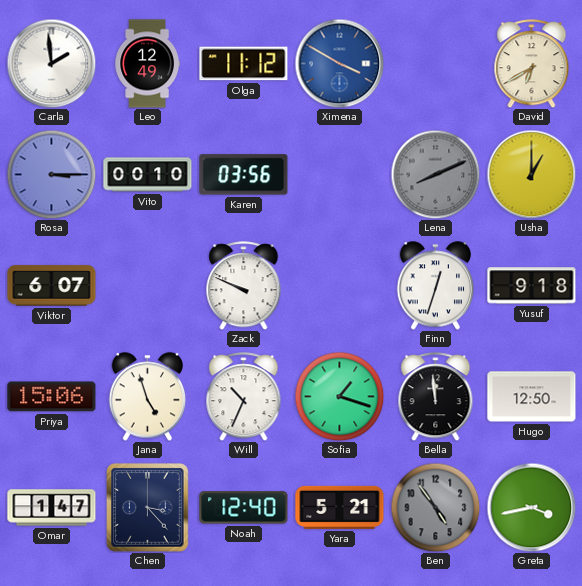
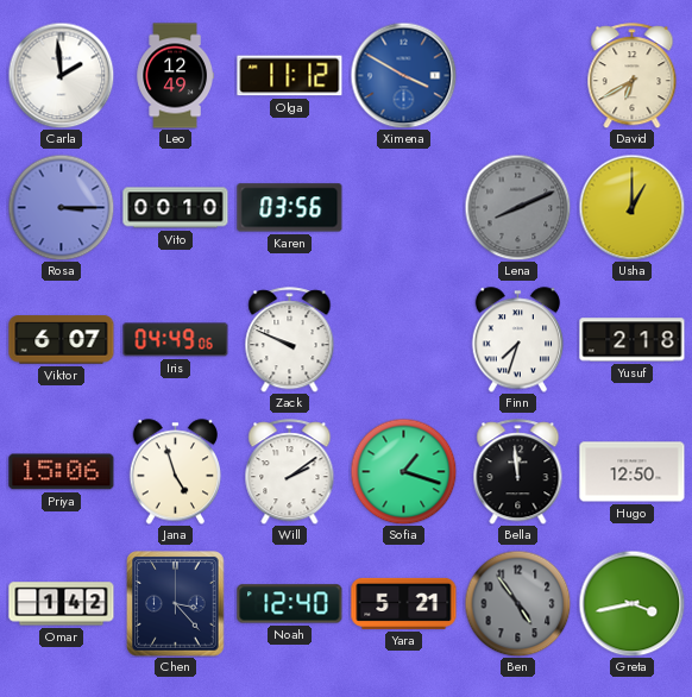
Iris: none -> 04:49 (176, 340)
Finn: 12:33 -> 7:33 (518, 340)
Yusuf: 9:18 -> 2:18 (633, 340)
Will: 10:34 -> 2:09 (290, 472)
Omar: 1:47 -> 1:42 (62, 604)
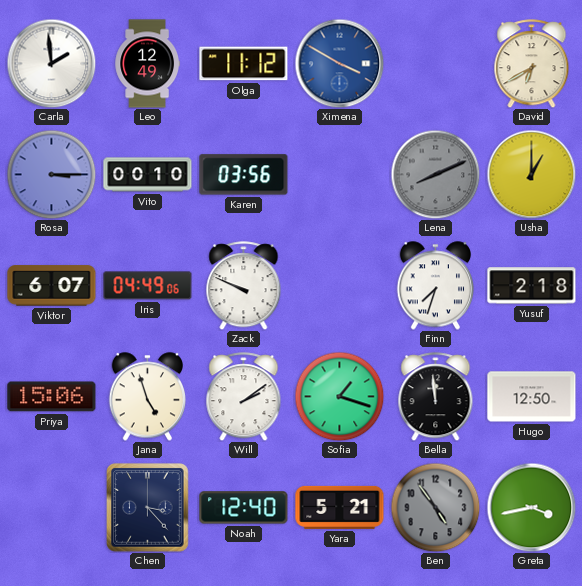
Omar: 1:42 -> none (62, 604)
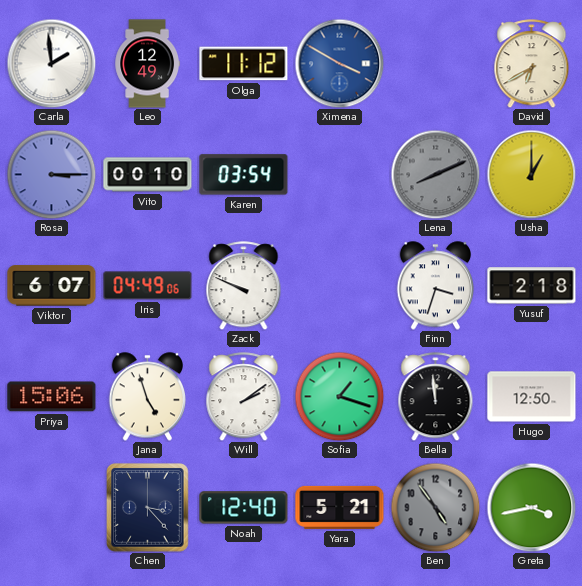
Karen: 03:56 -> 03:54 (244, 175)
Finn: 7:33 -> 3:33 (436, 286)
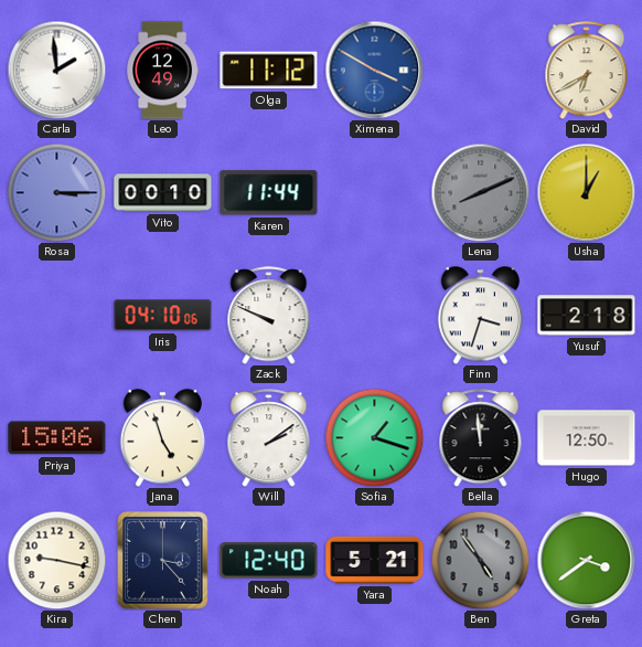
Karen: 03:54 -> 11:44 (269, 193)
Viktor: 6:07 -> none (52, 286)
Iris: 04:49 -> 04:10 (163, 316)
Kira: none -> 9:17 (56, 560)
Greta: 3:43 -> 3:39 (586, 560)
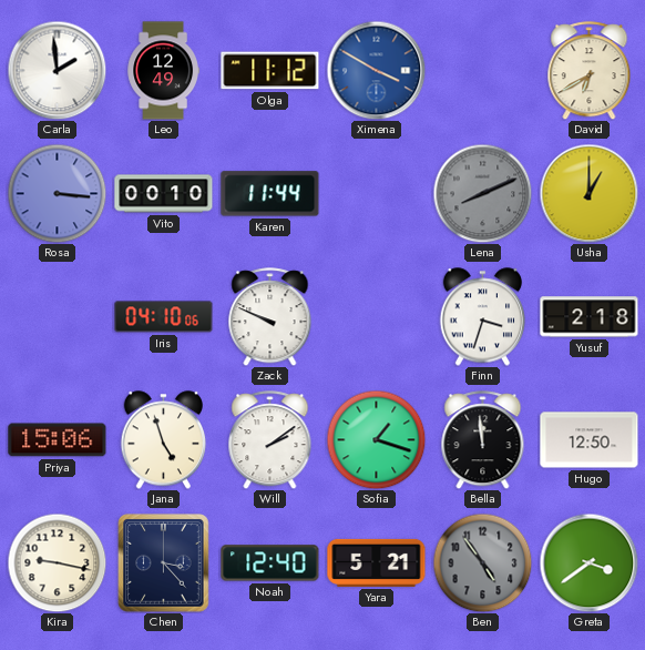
Rosa: 3:15 -> 3:16 (57, 193)
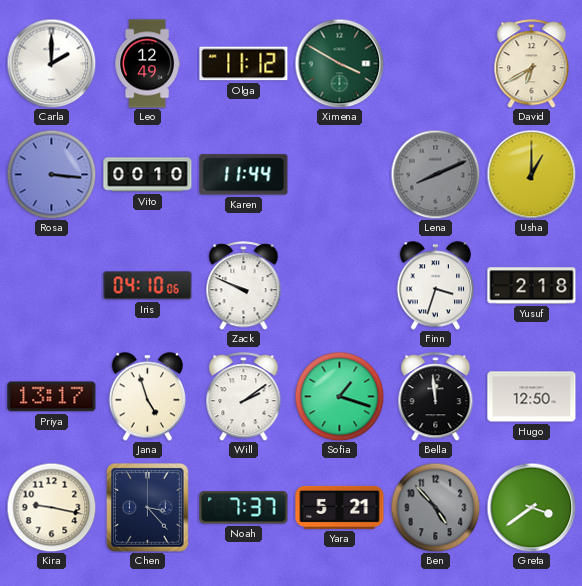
Carla: 1:59 -> 2:00 (51, 63)
Ximena dial: blue -> green (339, 63)
Priya: 15:06 -> 13:17 (52, 397)
Noah: 12:40 -> 7:37 (244, 508)
Ben: 4:54 -> 4:53 (435, 507)
